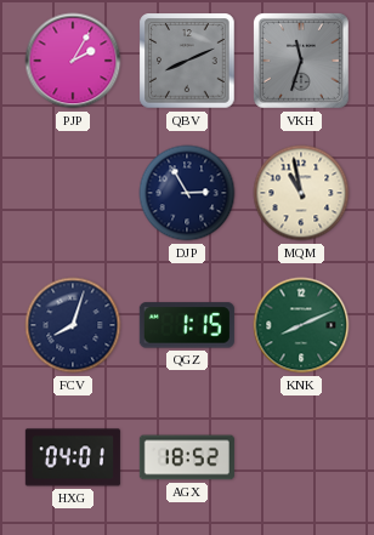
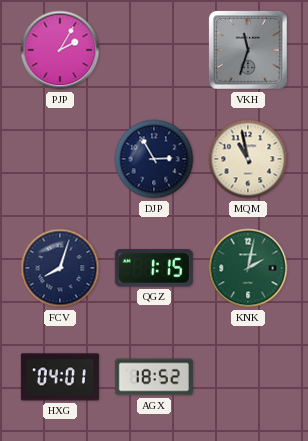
QBV: 8:11 -> none (187, 61)
KNK: 8:11 -> 2:02 (248, 268)
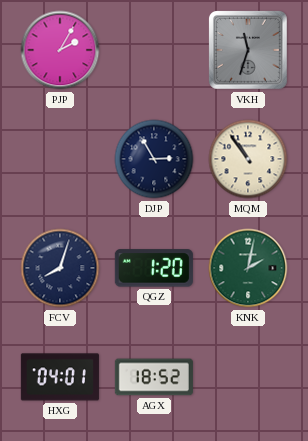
MQM: 10:58 -> 10:54 (248, 159)
QGZ: 1:15 -> 1:20 (154, 268)
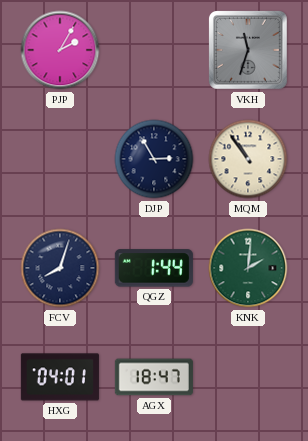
QGZ: 1:20 -> 1:44 (154, 268)
KNK: 2:02 -> 2:01 (248, 268)
AGX: 18:52 -> 18:47 (154, 377)
